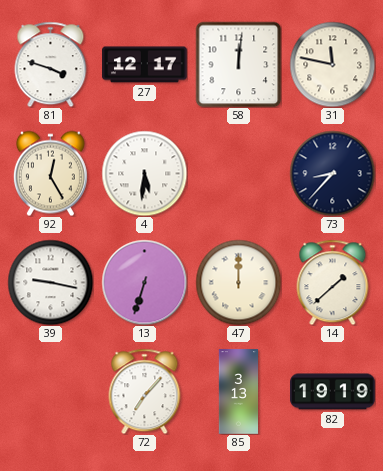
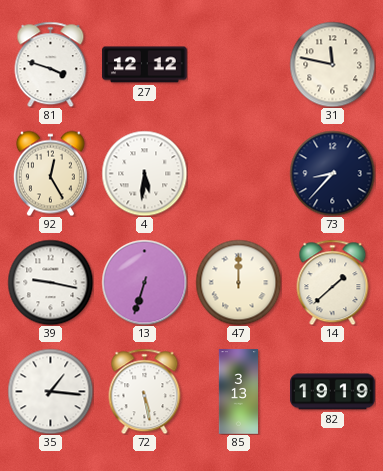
27: 12:17 -> 12:12 (145, 65)
58: 12:01 -> none (238, 64)
35: none -> 1:16 (50, 391)
72: 7:07 -> 5:28 (145, 391)
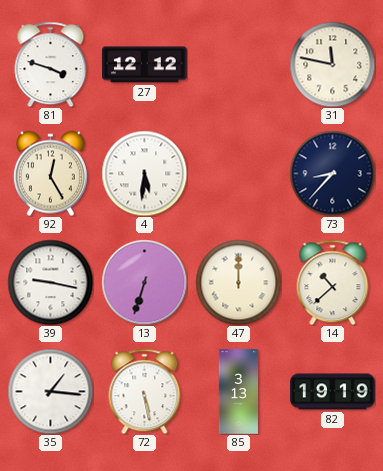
14: 1:38 -> 10:38 (333, 282)
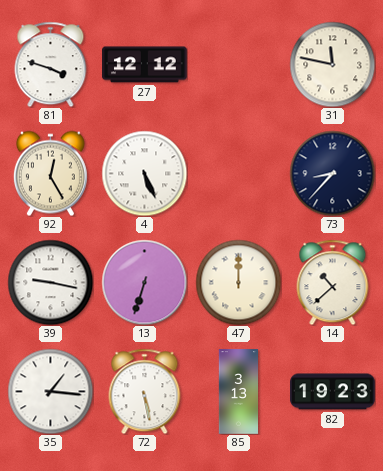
4: 5:31 -> 5:26 (144, 173)
82: 19:19 -> 19:23 (333, 392)
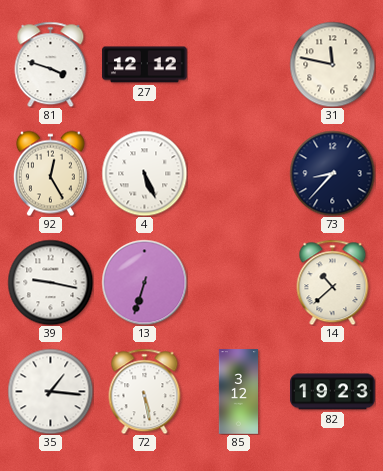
47: 12:00 -> none (238, 282)
85: 3:13 -> 3:12 (239, 392)
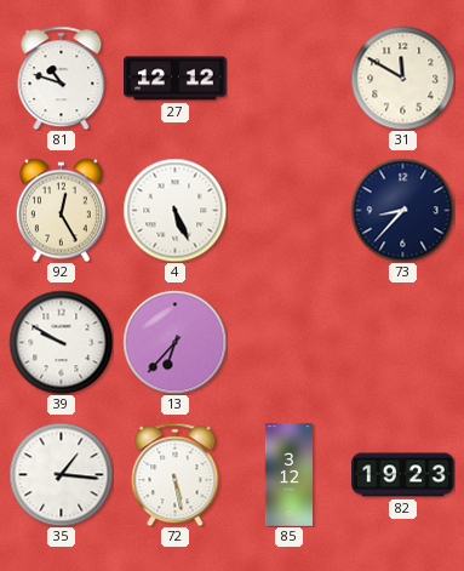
81: 3:48 -> 10:48 (62, 78)
31: 11:47 -> 11:50 (402, 78)
39: 9:17 -> 9:50 (61, 342)
13: 6:33 -> 6:37 (174, 342)
14: 10:38 -> none (333, 282)
